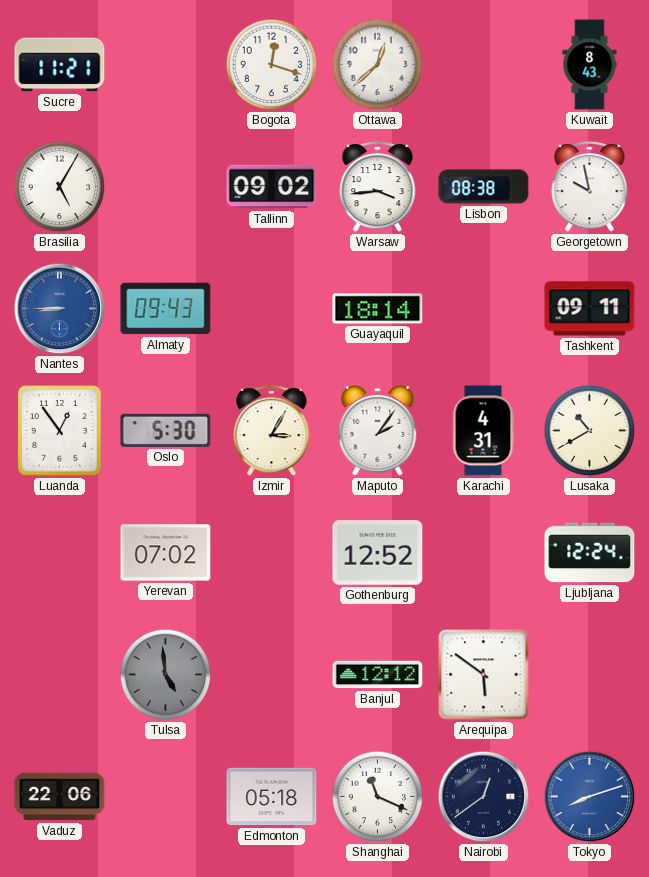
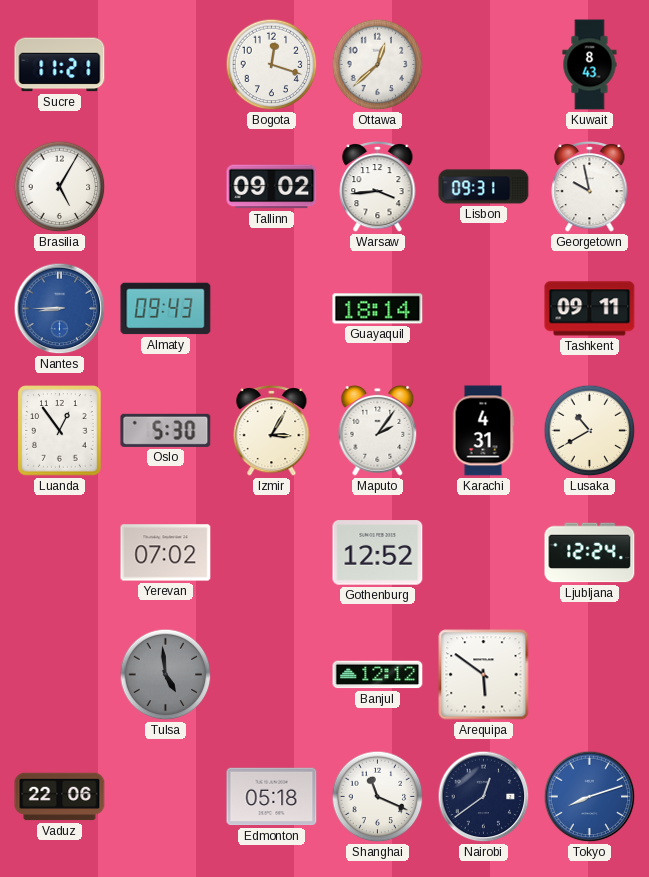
Lisbon: 08:38 -> 09:31 (484, 187)
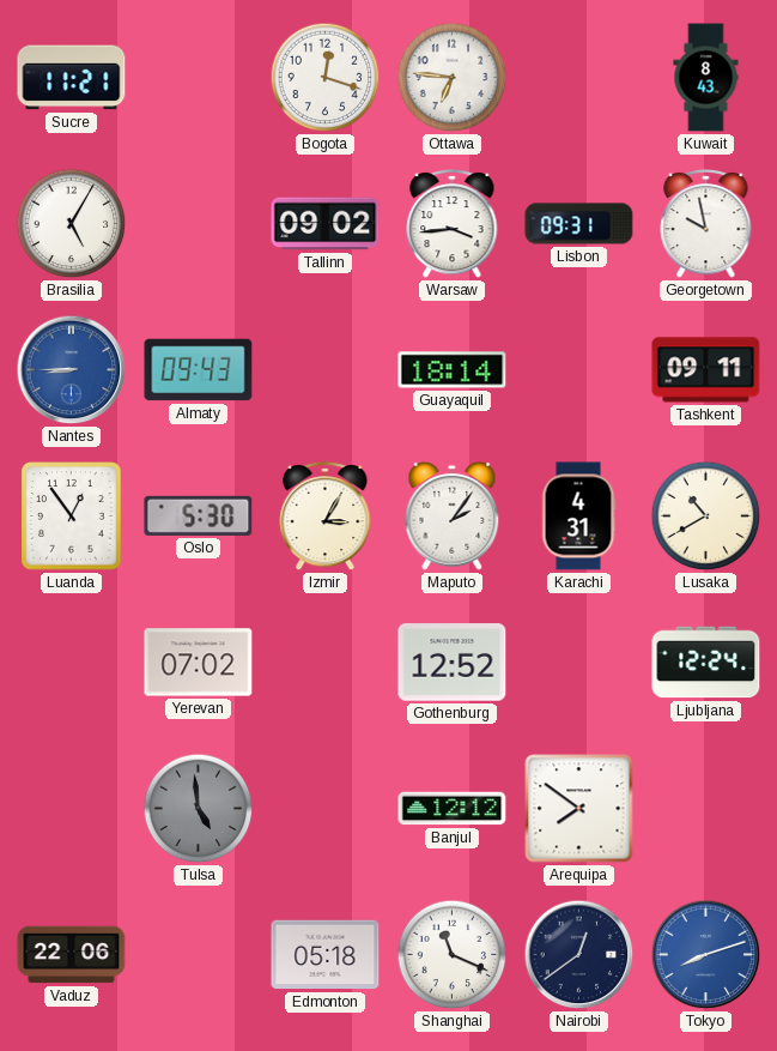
Ottawa: 12:38 -> 6:46 (453, 78)
Arequipa: 5:51 -> 7:51 (579, 809)
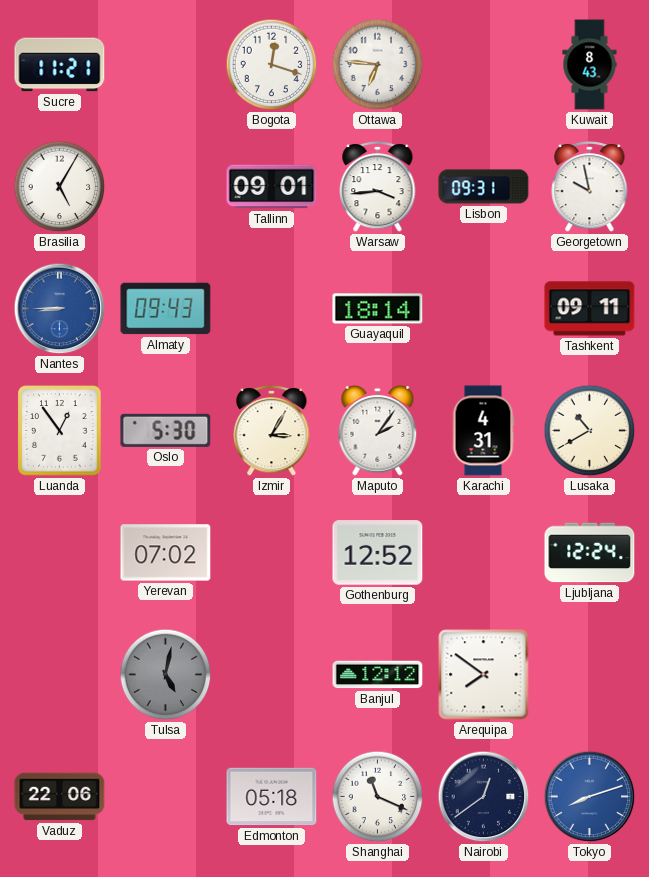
Tallinn: 09:02 -> 09:01 (272, 187)
Tulsa: 4:59 -> 5:02 (166, 675)
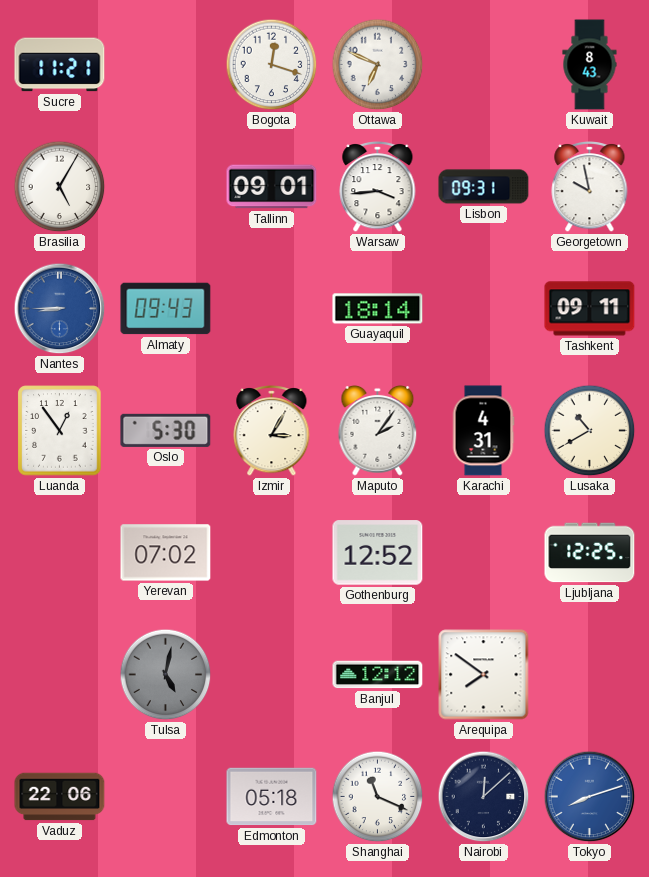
Ottawa: 6:46 -> 6:49 (378, 65)
Ljubljana: 12:24 -> 12:25 (590, 553)
Nairobi: 12:39 -> 12:08 (484, 797)
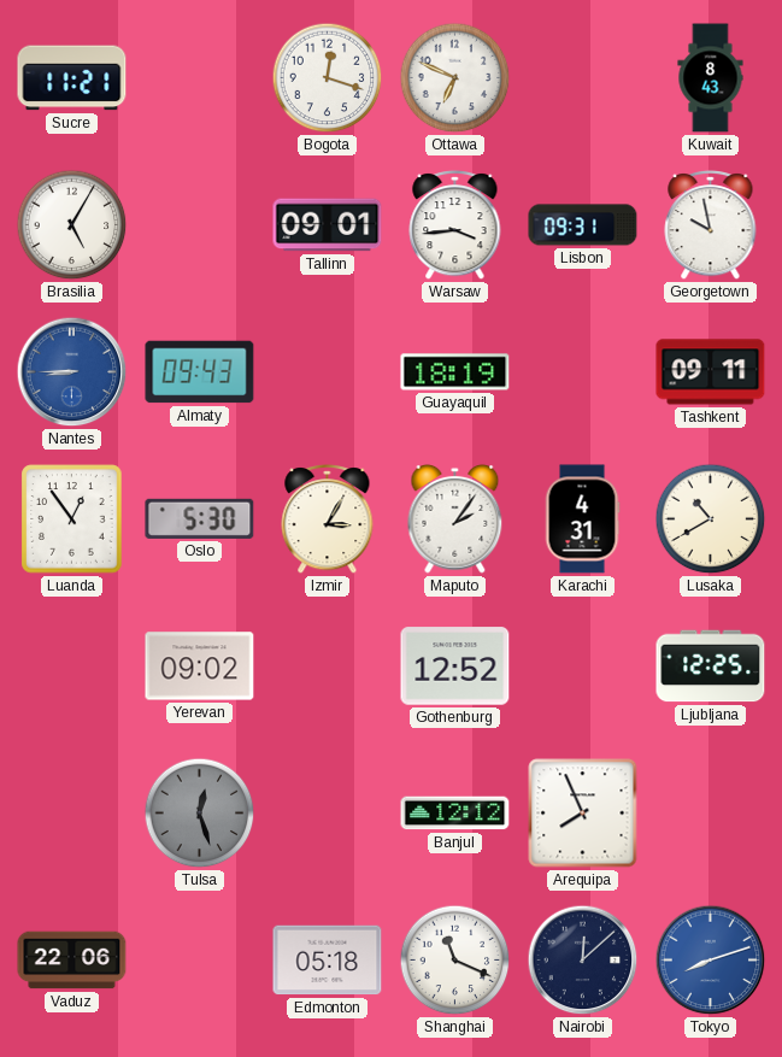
Guayaquil: 18:14 -> 18:19 (455, 372)
Yerevan: 07:02 -> 09:02 (200, 667)
Tulsa: 5:02 -> 12:27 (200, 814)
Arequipa: 7:51 -> 7:56 (583, 814)
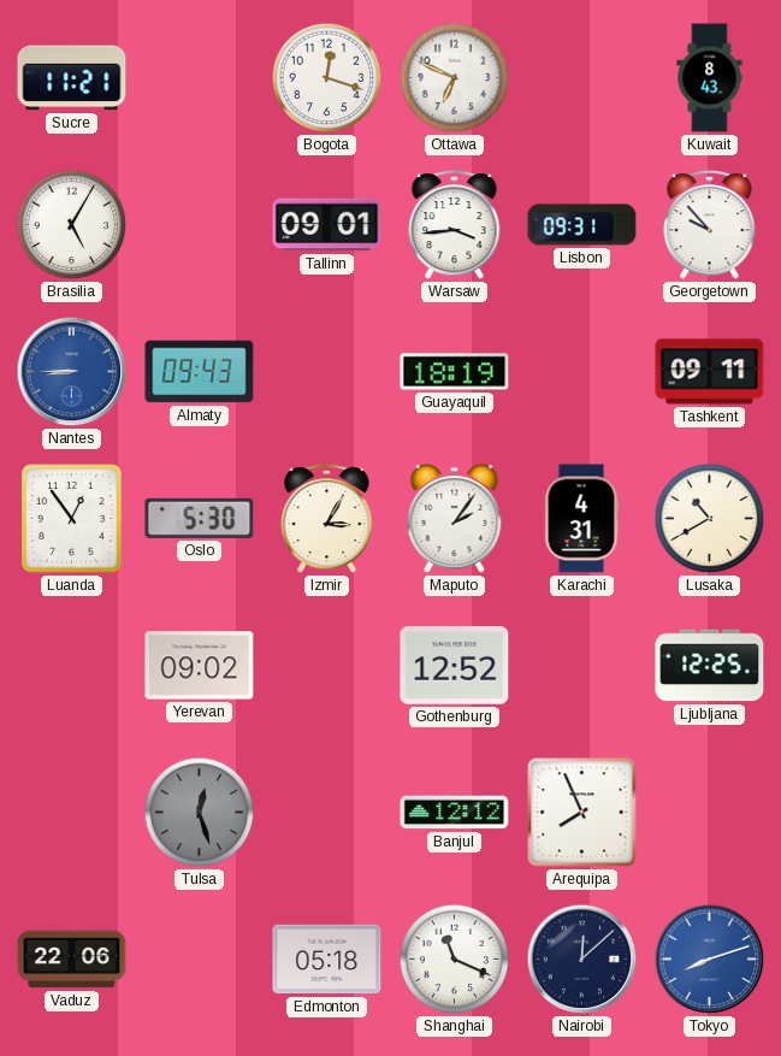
Georgetown: 9:58 -> 9:53 (710, 225)
